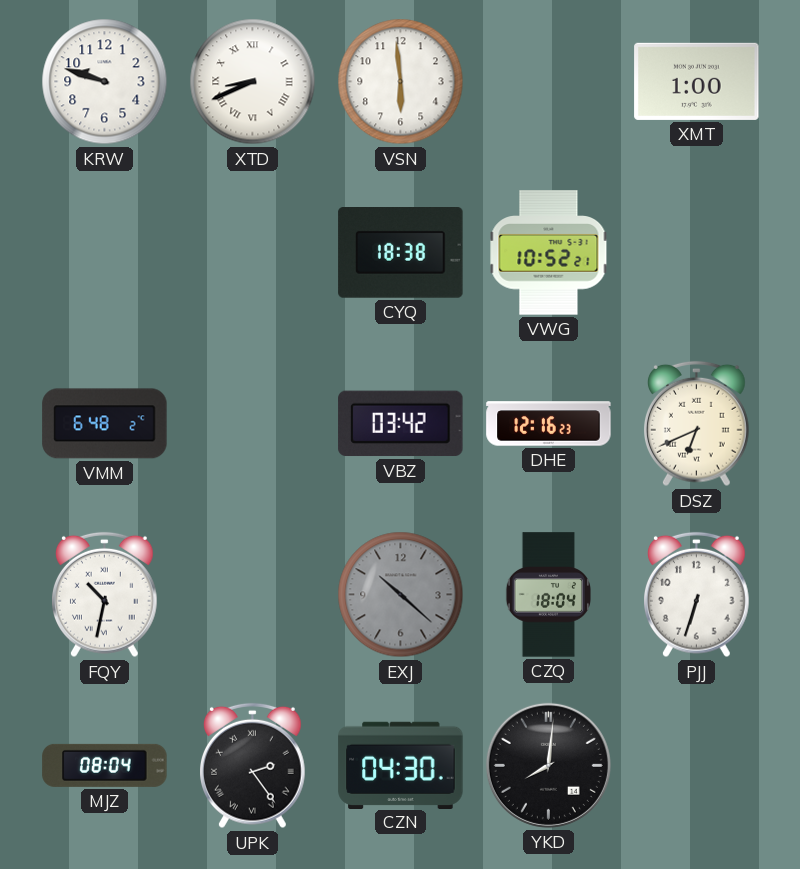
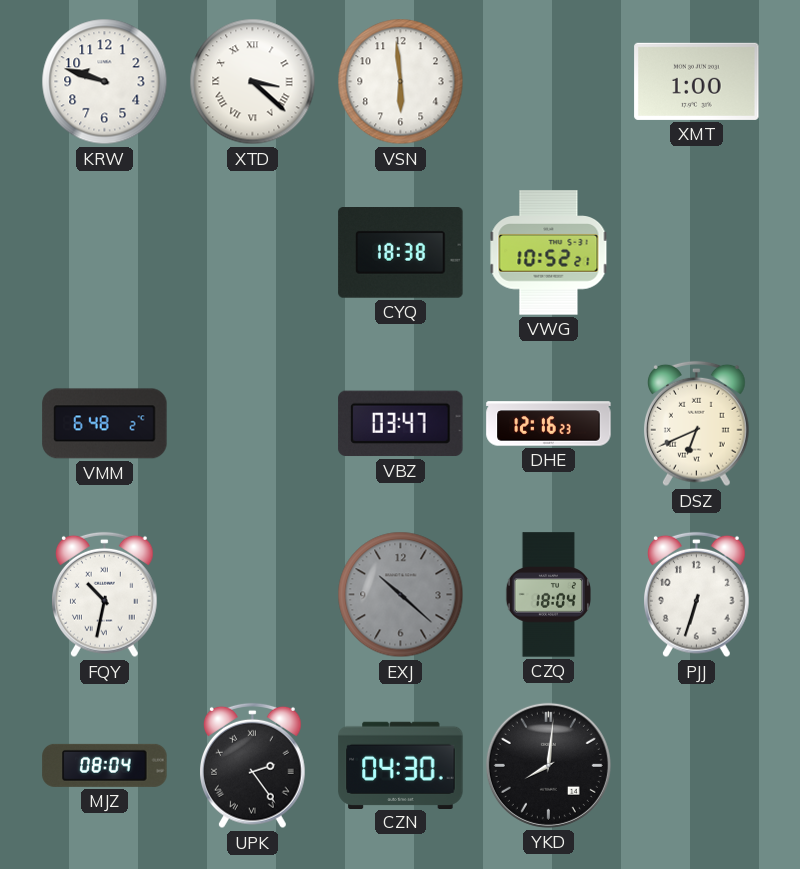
XTD: 8:41 -> 3:22 (253, 82)
VBZ: 03:42 -> 03:47 (401, 424)
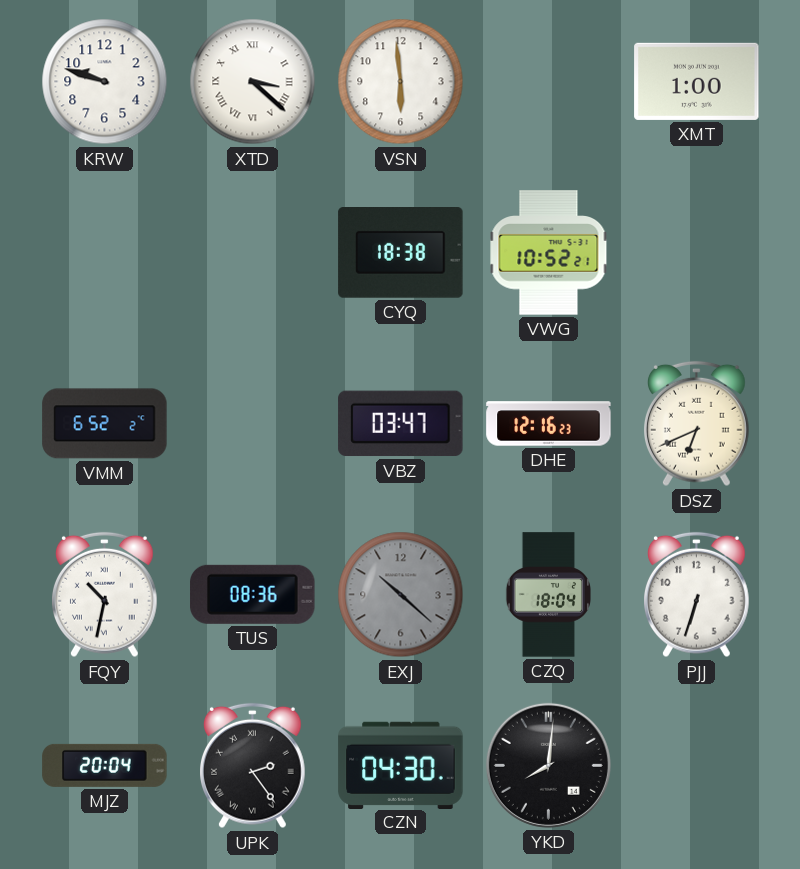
VMM: 6:48 -> 6:52 (105, 424)
TUS: none -> 08:36 (253, 594)
MJZ: 08:04 -> 20:04 (105, 765)
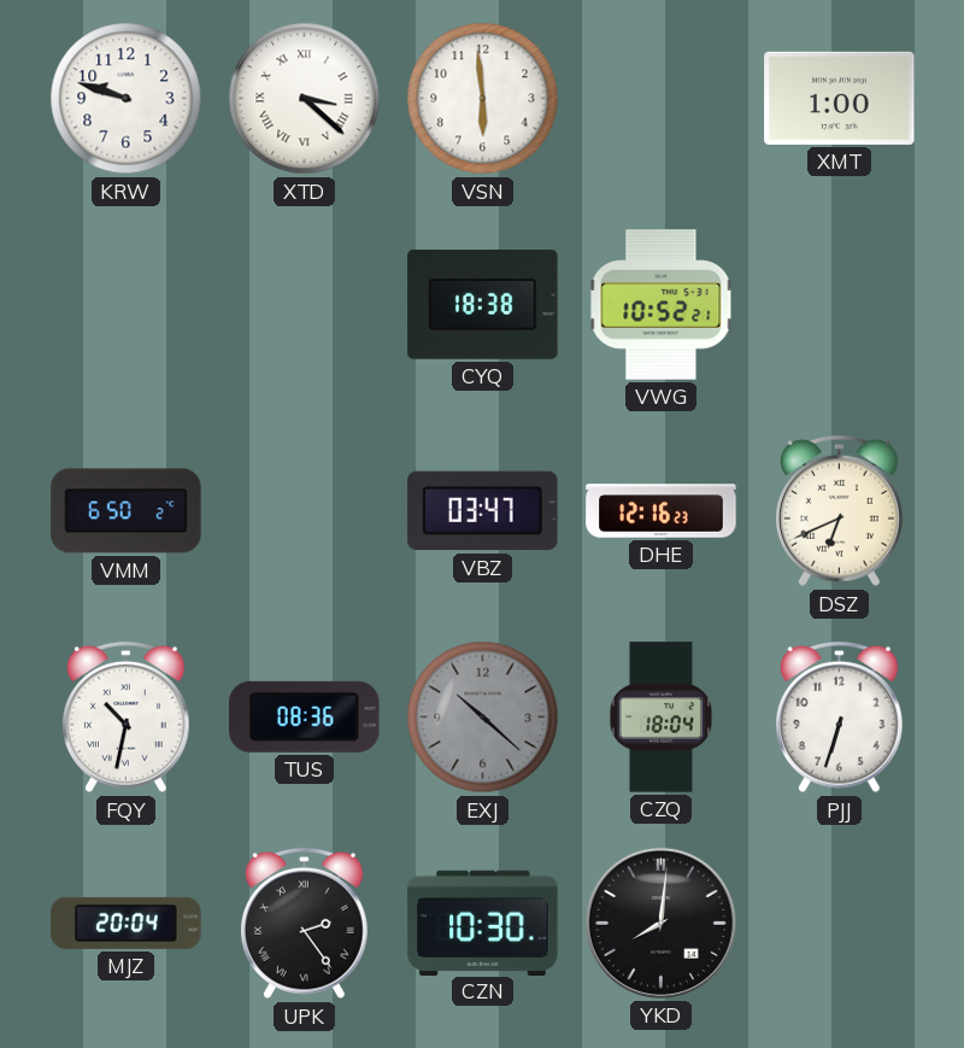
VMM: 6:52 -> 6:50 (127, 511)
CZN: 04:30 -> 10:30 (483, 923)
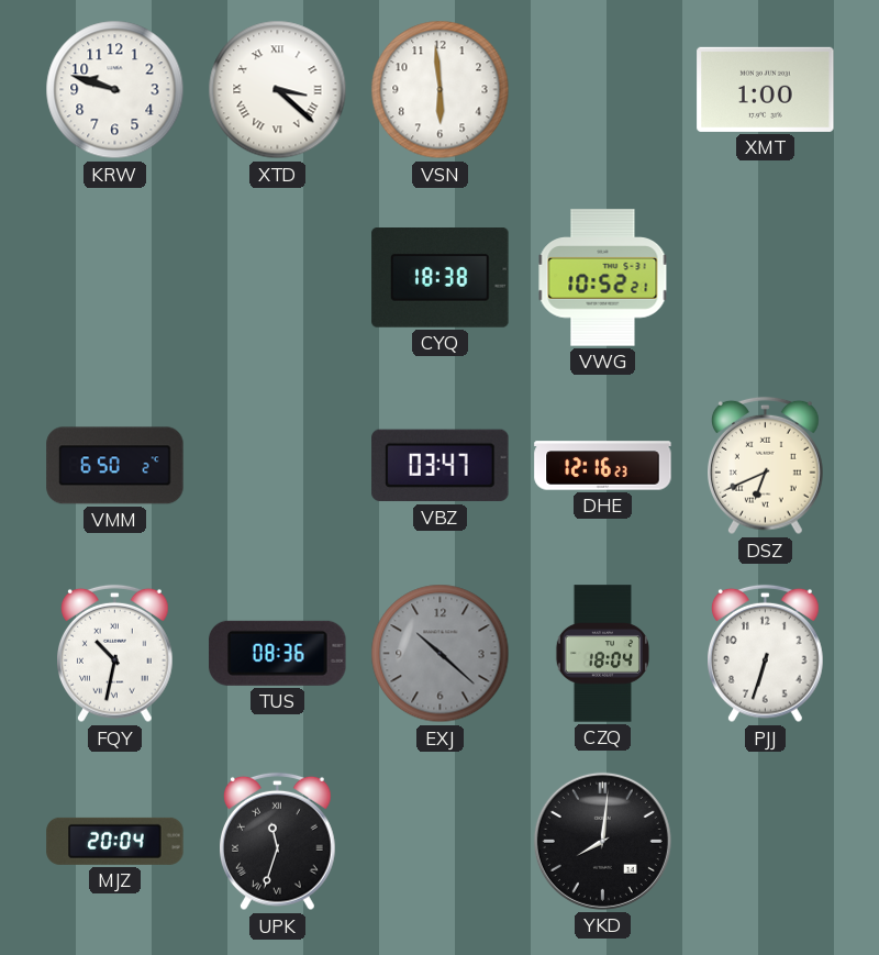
UPK: 2:24 -> 11:33 (278, 842)
CZN: 10:30 -> none (483, 923)
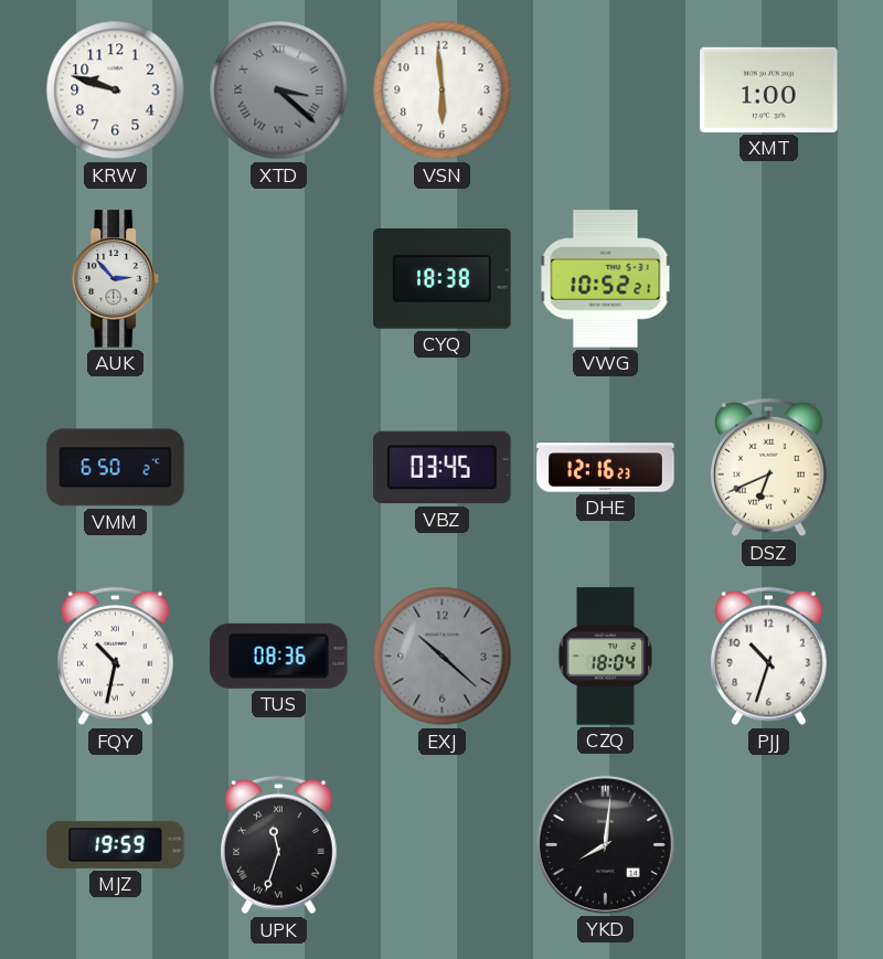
XTD dial: white -> grey (279, 90)
AUK: none -> 2:53 (115, 279)
VBZ: 03:47 -> 03:45 (443, 468)
PJJ: 6:33 -> 10:33 (769, 657)
MJZ: 20:04 -> 19:59 (116, 844)
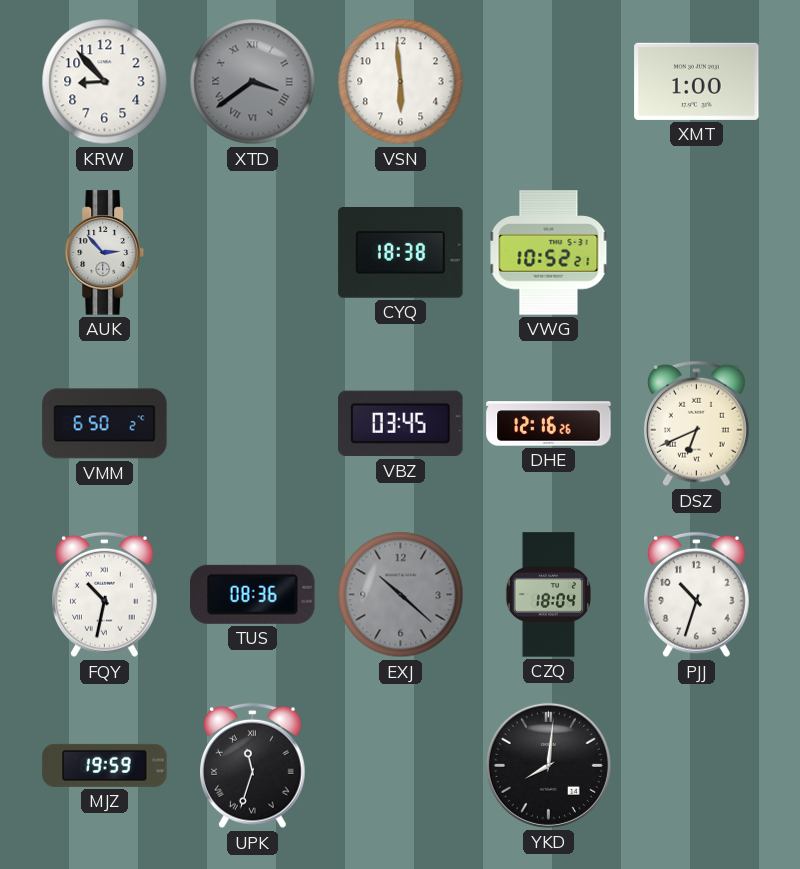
KRW: 9:48 -> 8:53 (105, 82)
XTD: 3:22 -> 3:39 (253, 82)
DHE: 12:16:23 -> 12:16:26 (549, 424)
